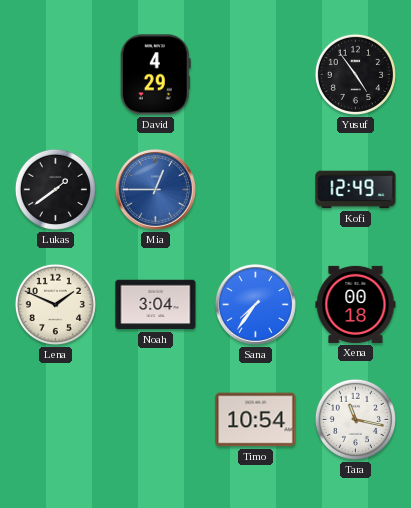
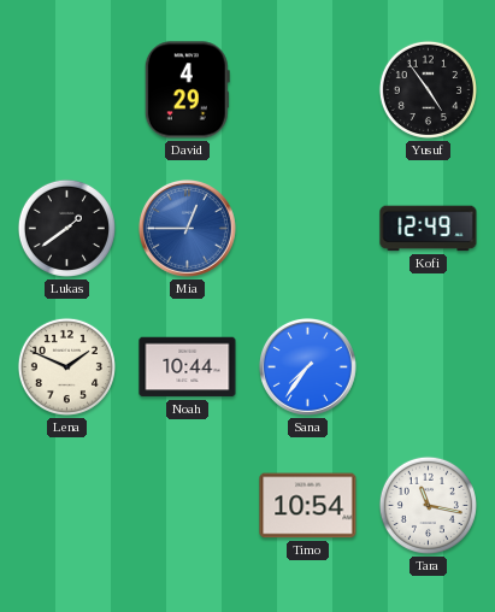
Noah: 3:04 -> 10:44 (188, 367)
Xena: 00:18 -> none (356, 304)
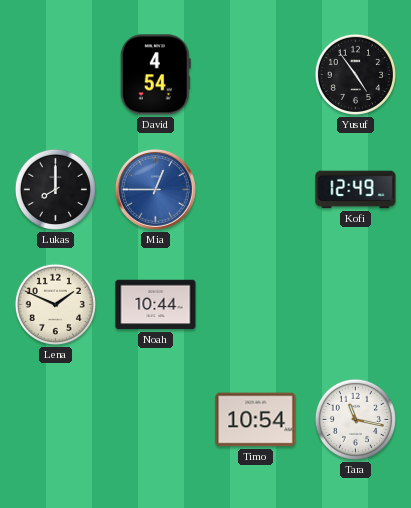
David: 4:29 -> 4:54 (155, 75)
Lukas: 1:39 -> 8:00 (55, 189)
Sana: 7:36 -> none (307, 366)
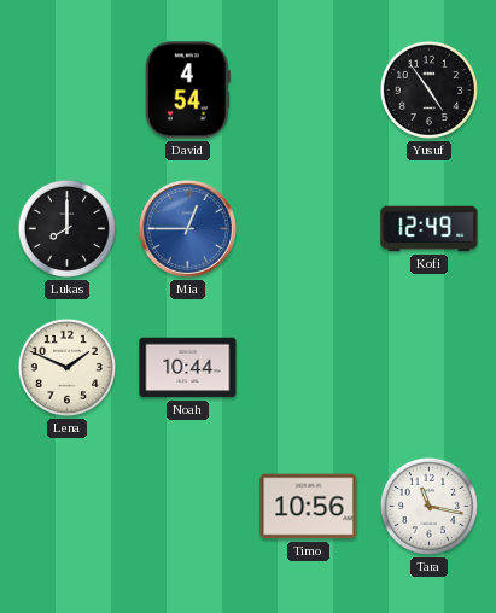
Timo: 10:54 -> 10:56 (309, 507)
